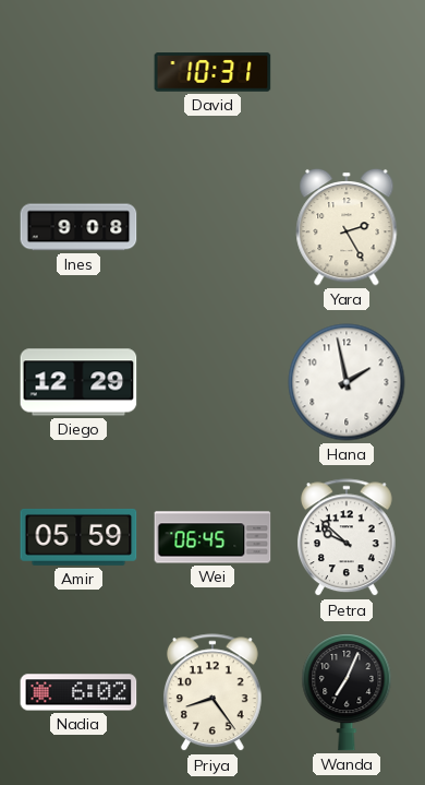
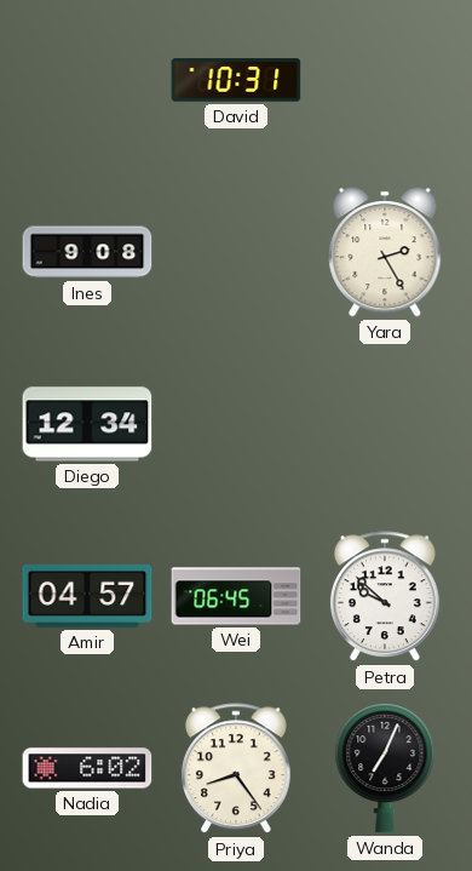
Diego: 12:29 -> 12:34 (87, 424)
Hana: 1:58 -> none (347, 382)
Amir: 05:59 -> 04:57 (87, 596)
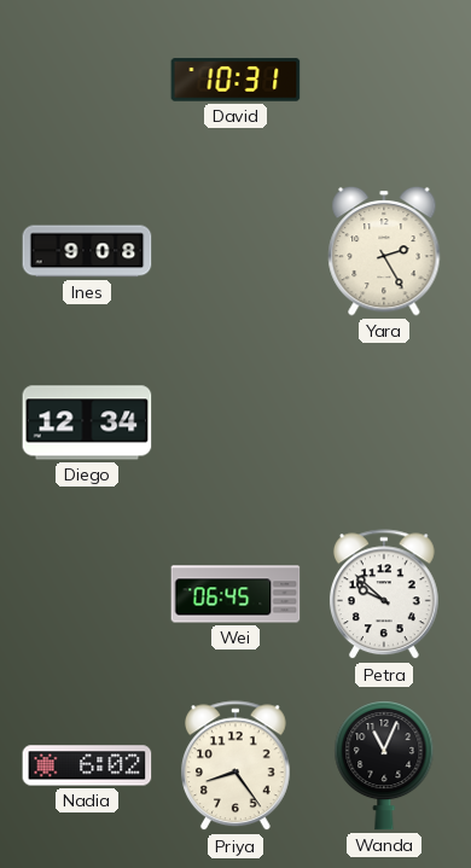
Amir: 04:57 -> none (87, 596)
Wanda: 7:04 -> 11:04 (384, 767)
